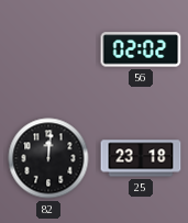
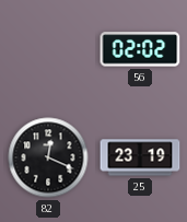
82: 12:01 -> 12:19 (48, 157)
25: 23:18 -> 23:19 (140, 157)
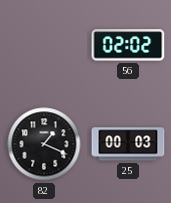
82: 12:19 -> 1:19 (44, 144)
25: 23:19 -> 00:03 (128, 144)
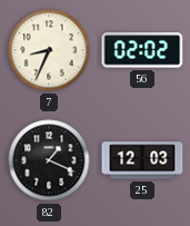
7: none -> 8:34 (49, 50)
25: 00:03 -> 12:03 (142, 160)
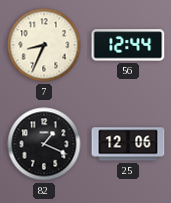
56: 02:02 -> 12:44 (128, 45)
25: 12:03 -> 12:06 (128, 144)
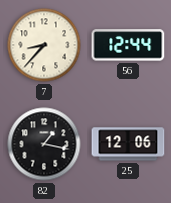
7: 8:34 -> 8:37 (44, 45)
82: 1:19 -> 1:17 (44, 144)
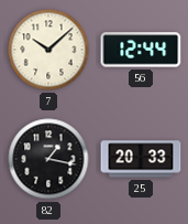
7: 8:37 -> 10:08 (48, 50)
25: 12:06 -> 20:33 (141, 159)
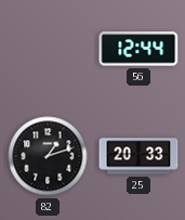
7: 10:08 -> none (48, 50)
82: 1:17 -> 1:12 (48, 156)
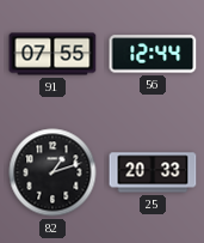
91: none -> 07:55 (52, 54)
